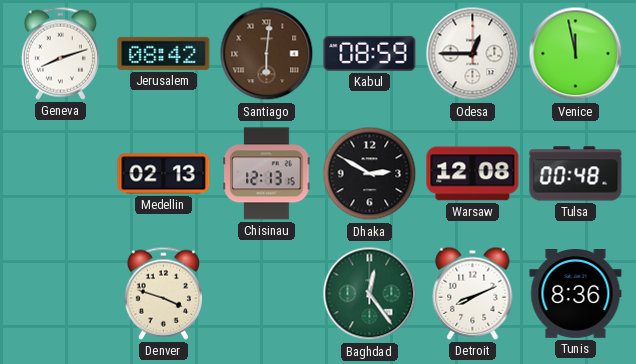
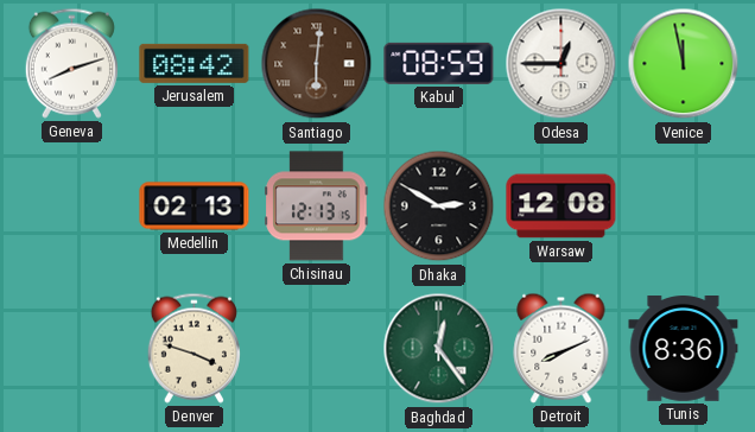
Tulsa: 00:48 -> none (576, 174)
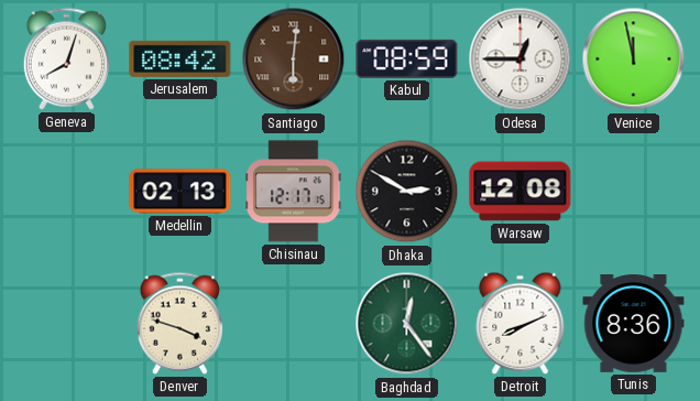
Geneva: 8:12 -> 8:03 (66, 58)
Chisinau: 12:13 -> 12:17 (294, 192)
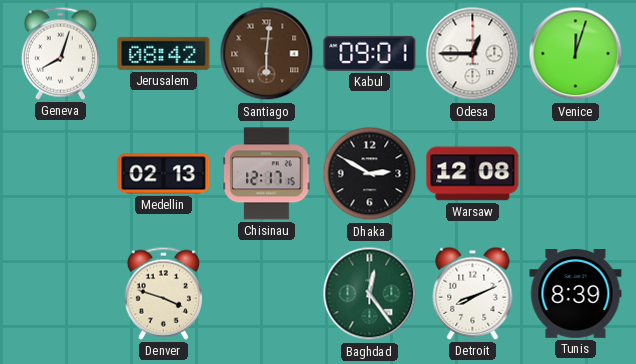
Kabul: 08:59 -> 09:01 (370, 53)
Venice: 11:58 -> 12:03 (576, 54)
Tunis: 8:36 -> 8:39 (576, 294)
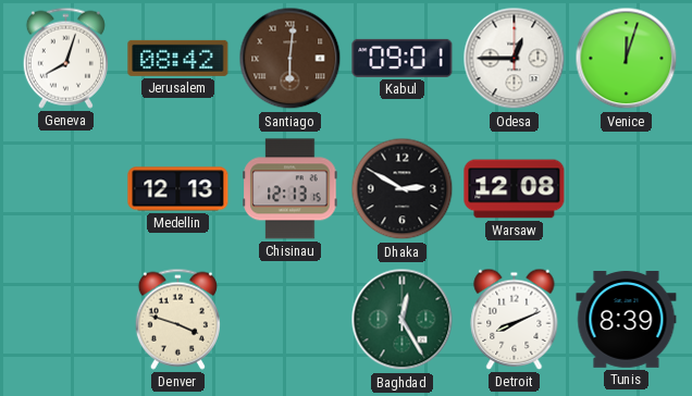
Medellin: 02:13 -> 12:13 (178, 189)
Chisinau: 12:17 -> 12:13 (291, 189)
Baghdad: 12:24 -> 12:25 (403, 320)
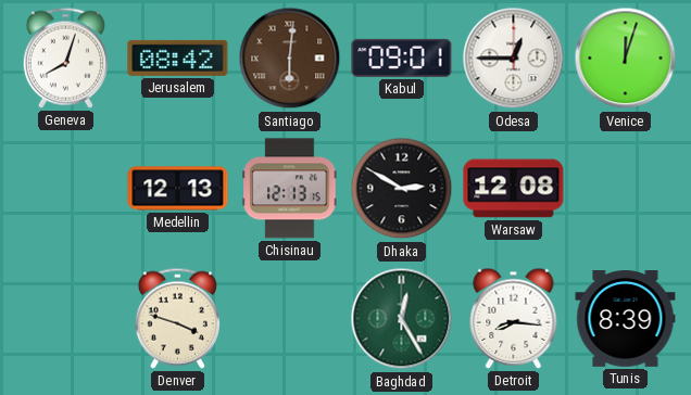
Detroit: 8:11 -> 8:16 (514, 318)
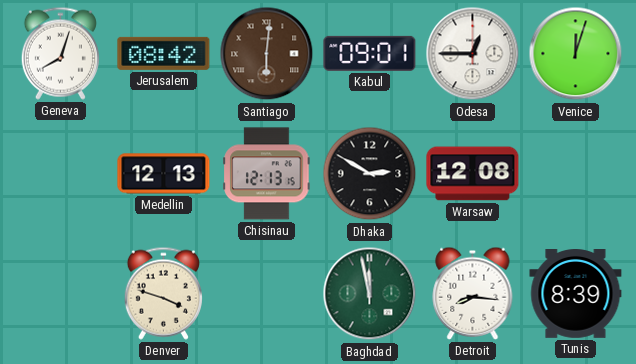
Baghdad: 12:25 -> 11:58 (370, 294)
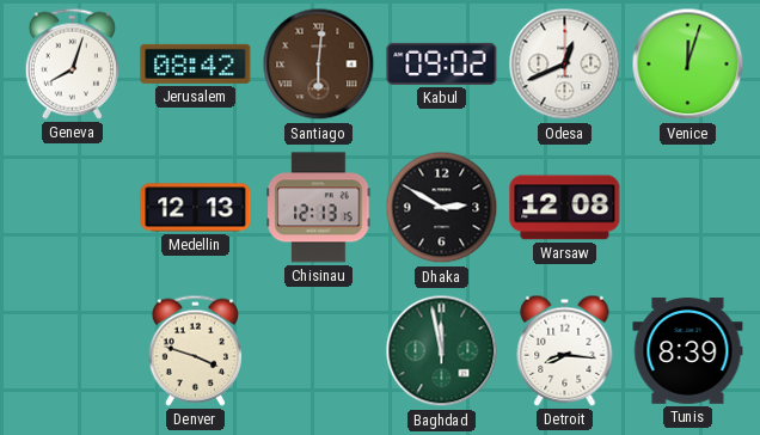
Kabul: 09:01 -> 09:02 (442, 63)
Odesa: 12:45 -> 12:41 (565, 65)
